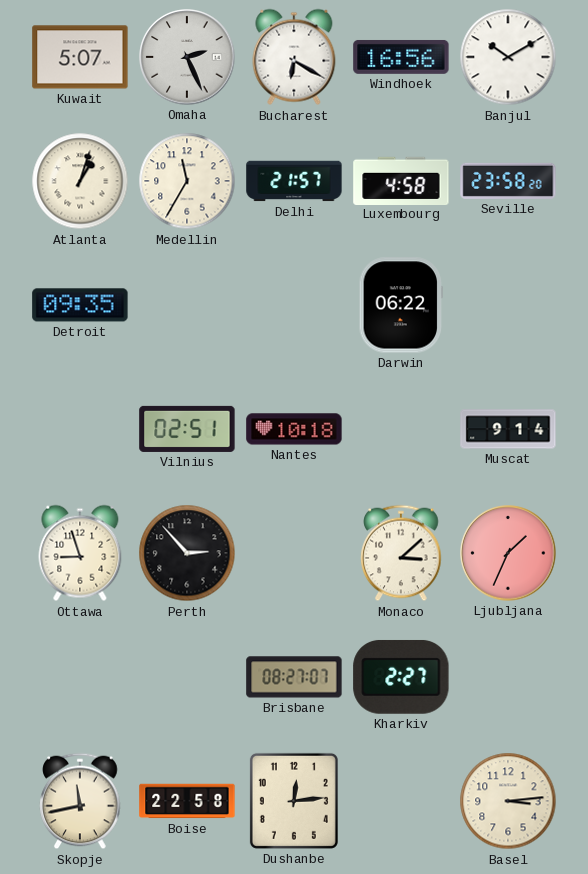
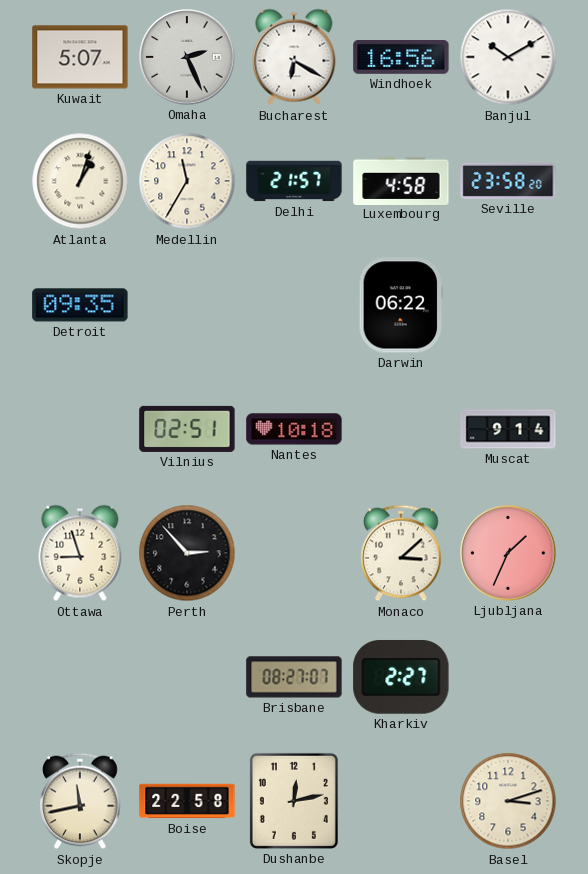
Dushanbe: 12:14 -> 12:13 (294, 801)
Basel: 3:14 -> 3:12 (508, 801)
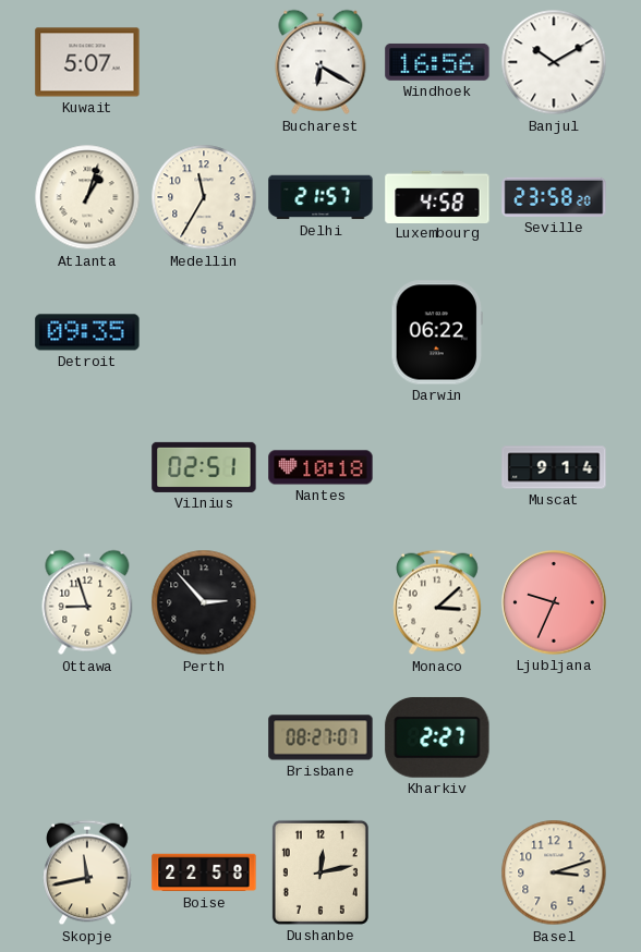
Omaha: 2:26 -> none (187, 57)
Ljubljana: 1:34 -> 9:34 (554, 602)
